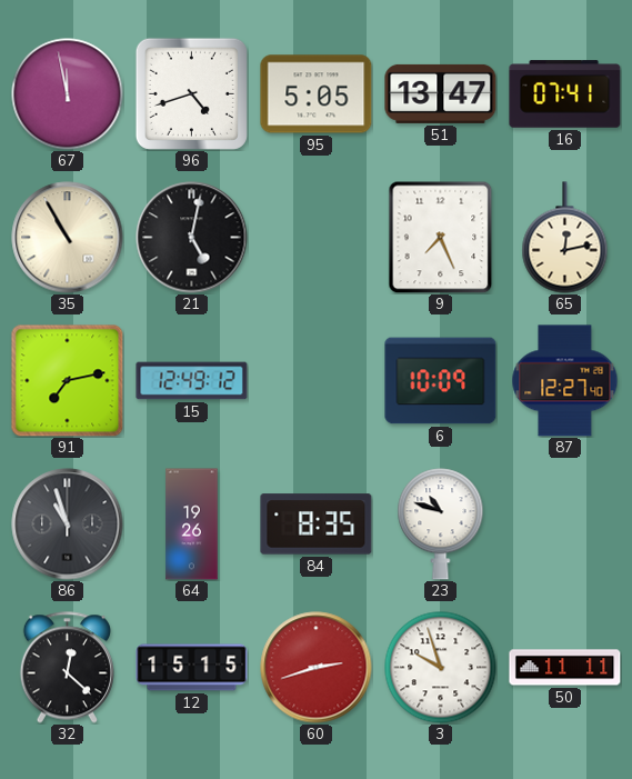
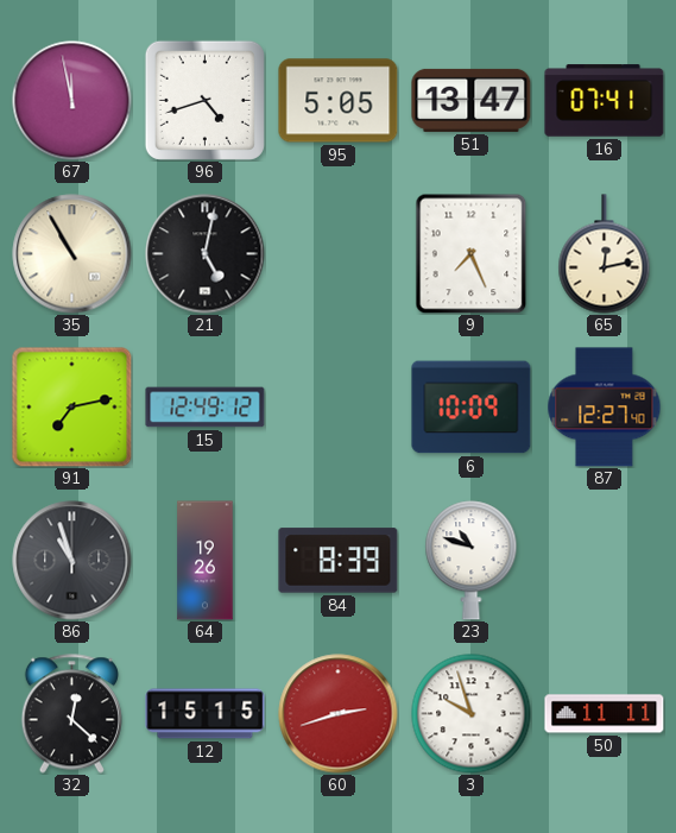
84: 8:35 -> 8:39 (339, 561)
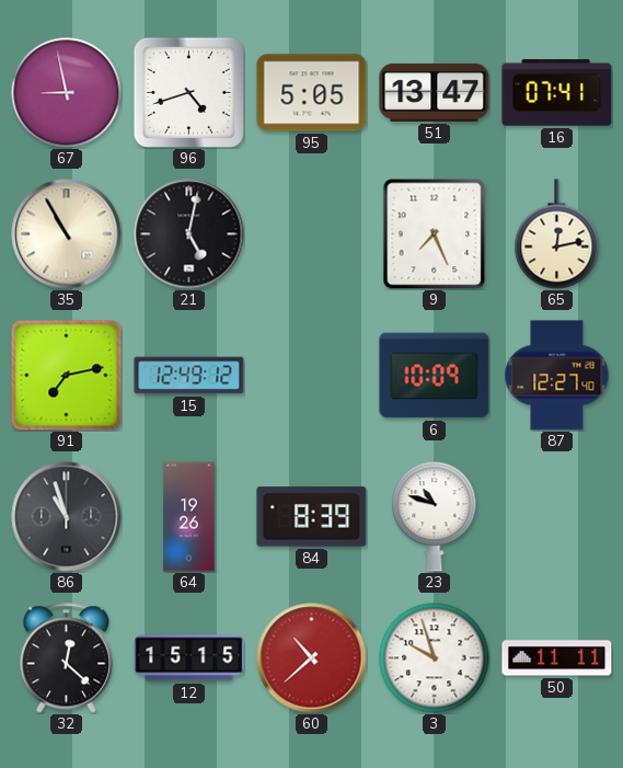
67: 11:58 -> 8:58 (67, 93)
60: 2:42 -> 10:38 (312, 658)
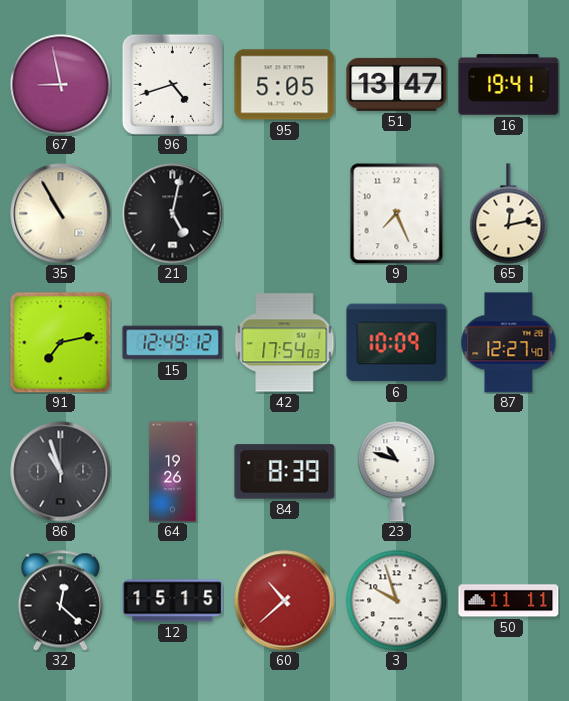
16: 07:41 -> 19:41 (509, 85)
42: none -> 17:54 (285, 343)
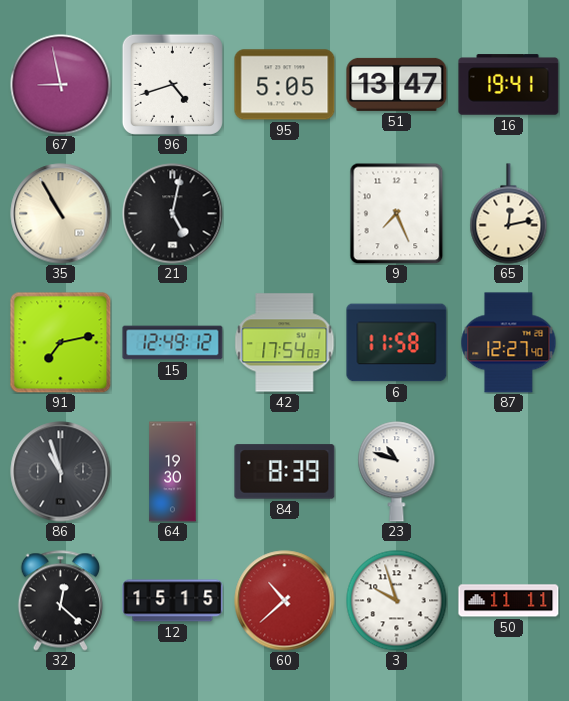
6: 10:09 -> 11:58 (397, 343)
64: 19:26 -> 19:30 (173, 472)
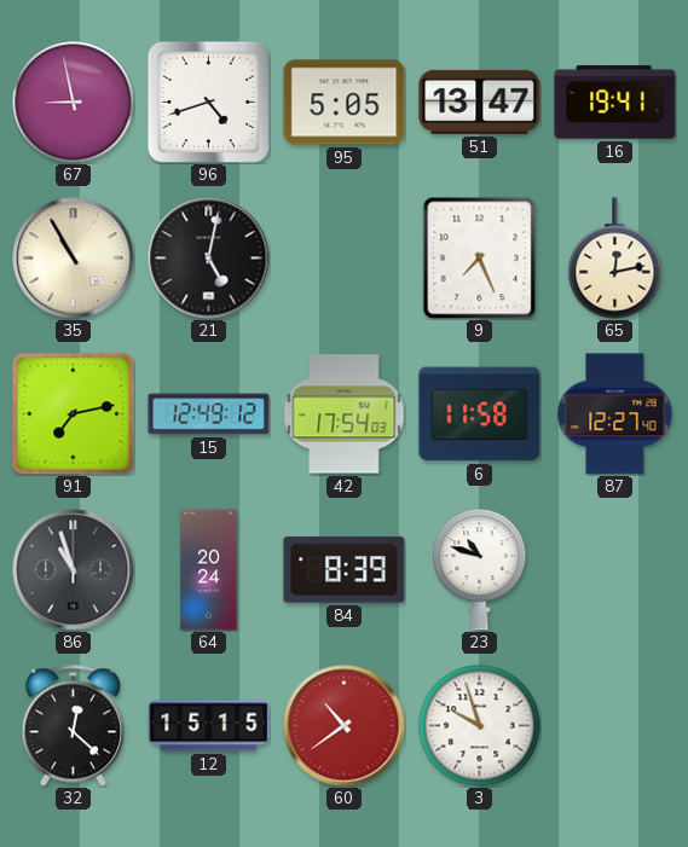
64: 19:30 -> 20:24 (209, 570)
60: 10:38 -> 10:39 (345, 726)
50: 11:11 -> none (509, 601)
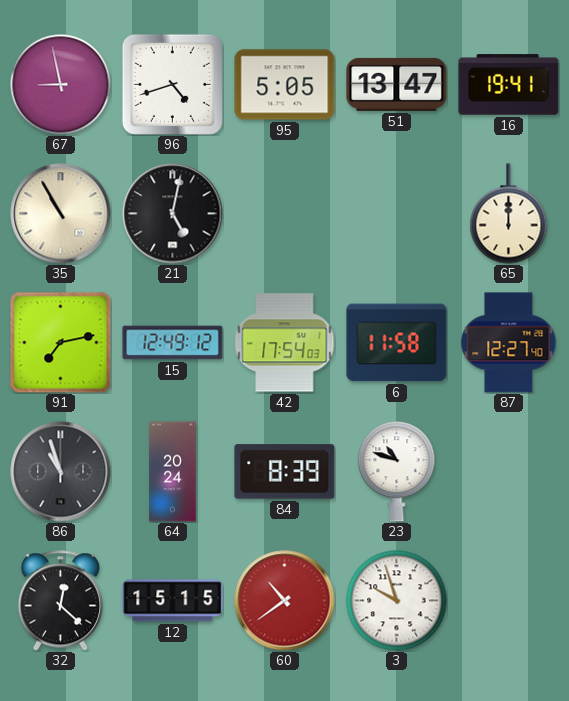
9: 7:26 -> none (480, 257)
65: 12:13 -> 12:00 (509, 214)
